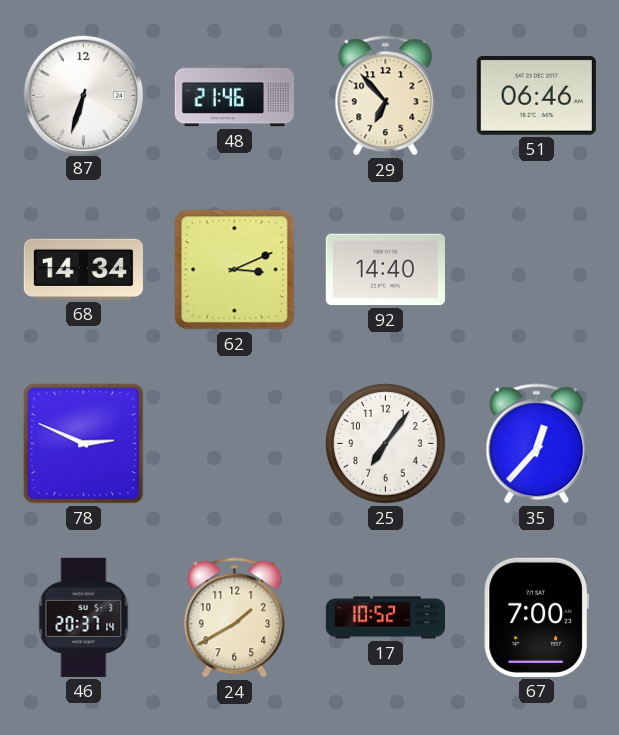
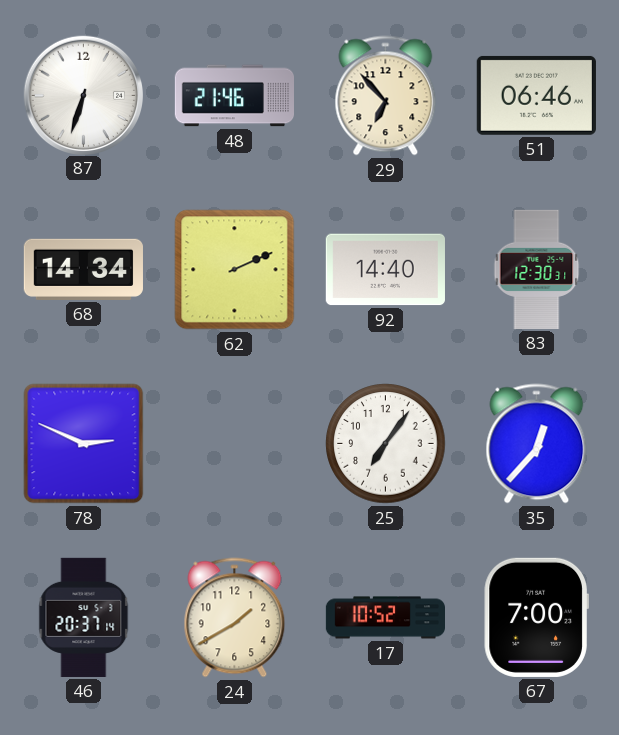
62: 3:11 -> 2:11 (235, 270)
83: none -> 12:30 (537, 269)
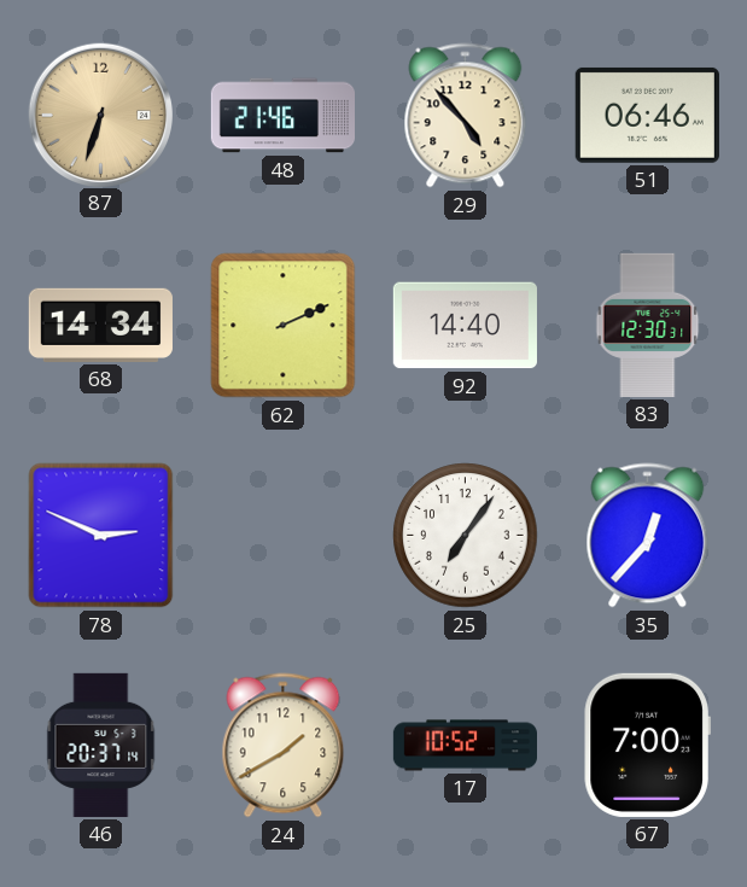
87 dial: white -> champagne (100, 115)
29: 6:53 -> 4:53 (466, 116)
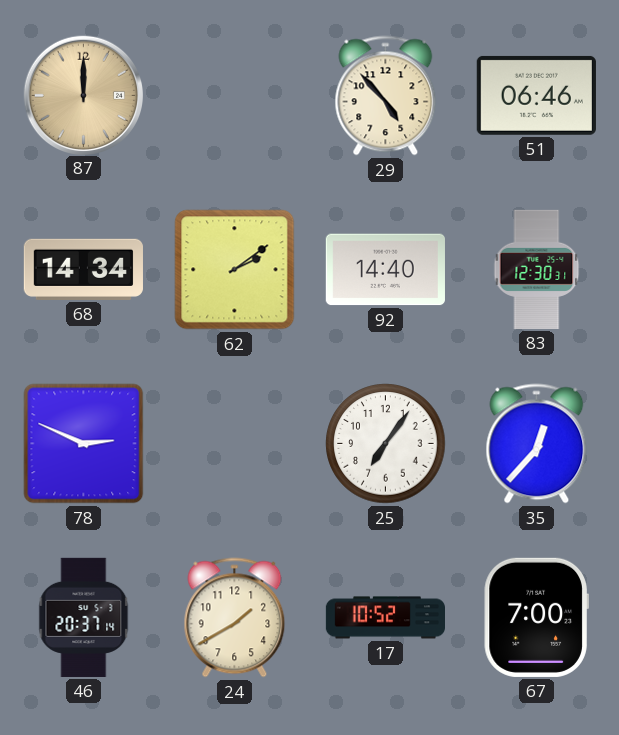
87: 6:33 -> 12:00 (83, 95)
48: 21:46 -> none (282, 116)
62: 2:11 -> 2:09 (235, 270)
